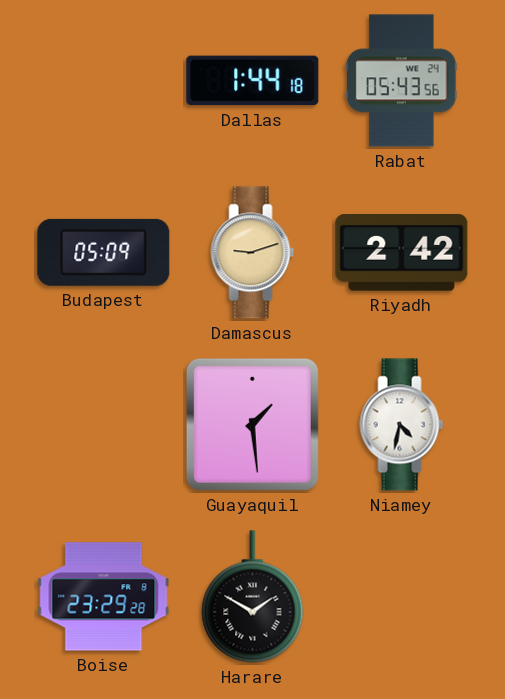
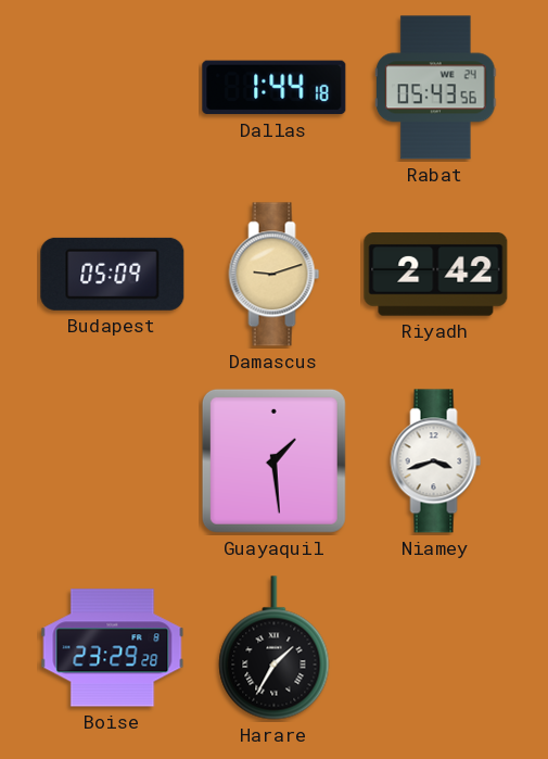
Niamey: 4:32 -> 3:42 (436, 461)
Harare: 1:50 -> 1:35 (275, 648)
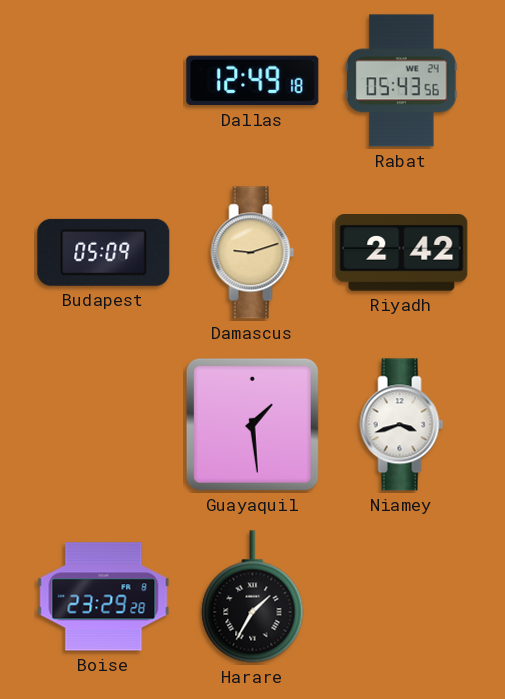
Dallas: 1:44 -> 12:49 (253, 81)
